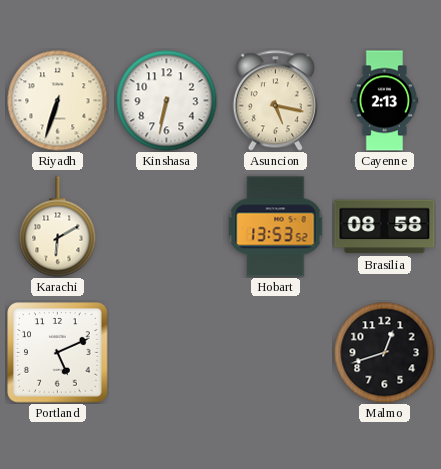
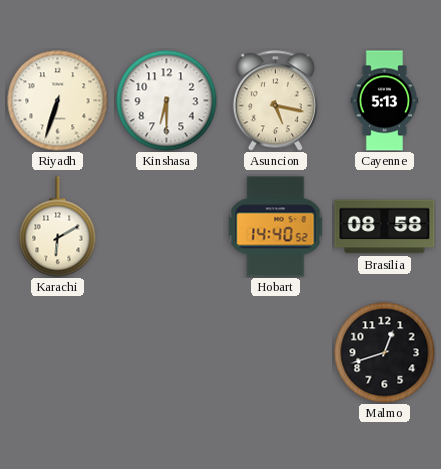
Kinshasa: 6:32 -> 6:30 (167, 101)
Cayenne: 2:13 -> 5:13 (385, 101)
Hobart: 13:53 -> 14:40 (276, 227)
Portland: 5:11 -> none (58, 353)
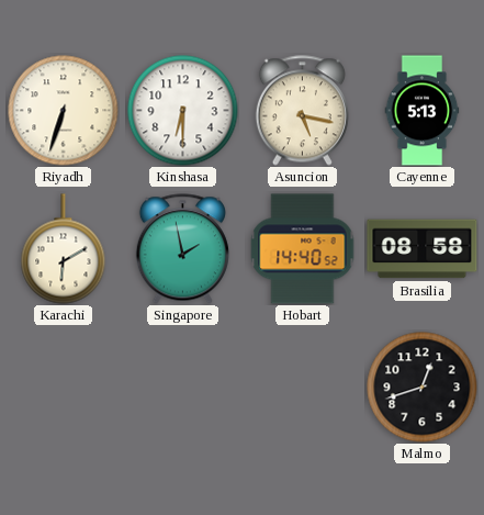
Singapore: none -> 1:58 (182, 249)
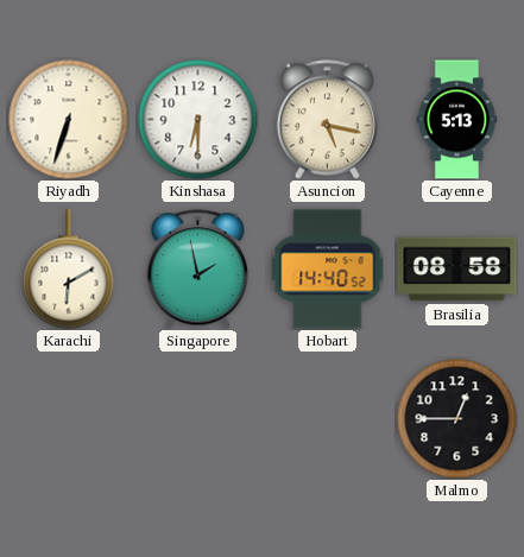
Malmo: 12:42 -> 12:45 (457, 419)
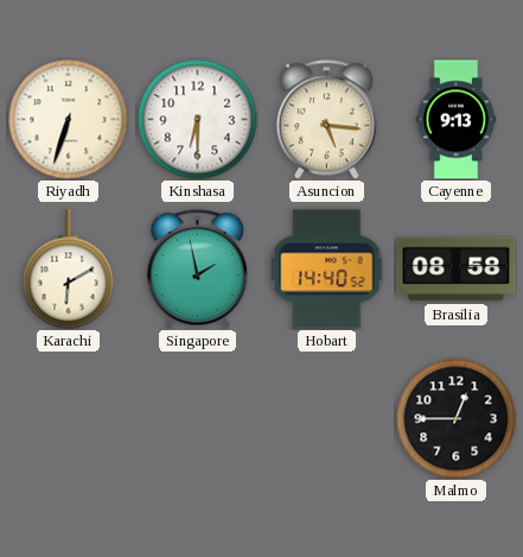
Asuncion: 5:17 -> 5:16 (326, 120)
Cayenne: 5:13 -> 9:13 (457, 120)
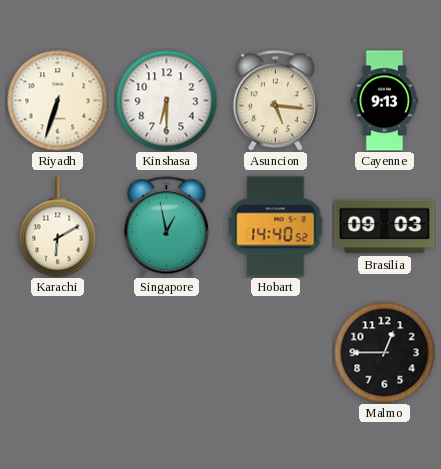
Singapore: 1:58 -> 12:58 (166, 227)
Brasilia: 08:58 -> 09:03 (385, 227)
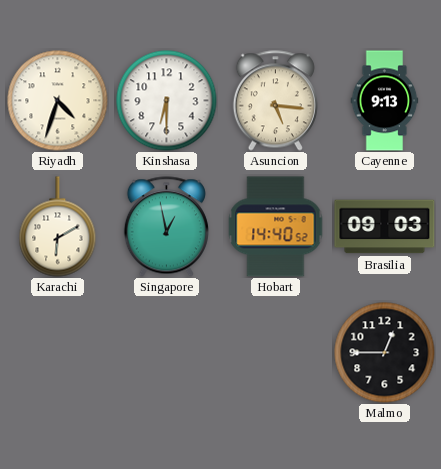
Riyadh: 6:33 -> 4:33 (58, 101)
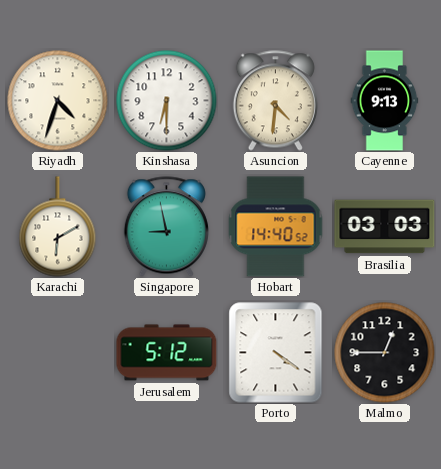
Asuncion: 5:16 -> 4:31 (275, 101)
Singapore: 12:58 -> 8:58 (166, 227)
Brasilia: 09:03 -> 03:03 (385, 227)
Jerusalem: none -> 5:12 (167, 353)
Porto: none -> 4:21 (276, 353)
